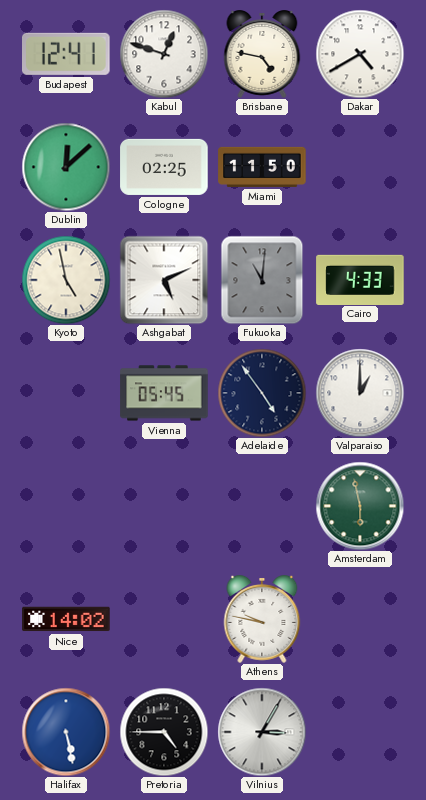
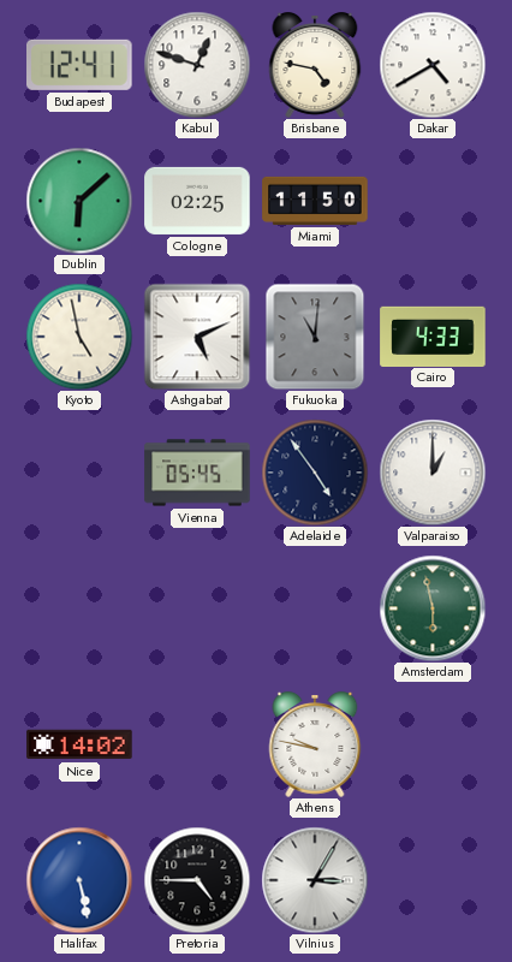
Dublin: 12:08 -> 6:08 (79, 201)
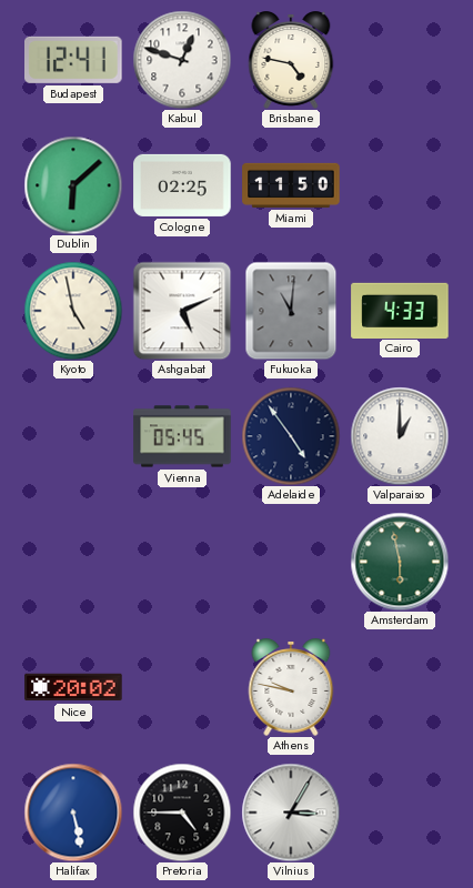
Dakar: 4:40 -> none (433, 65)
Nice: 14:02 -> 20:02 (73, 687)
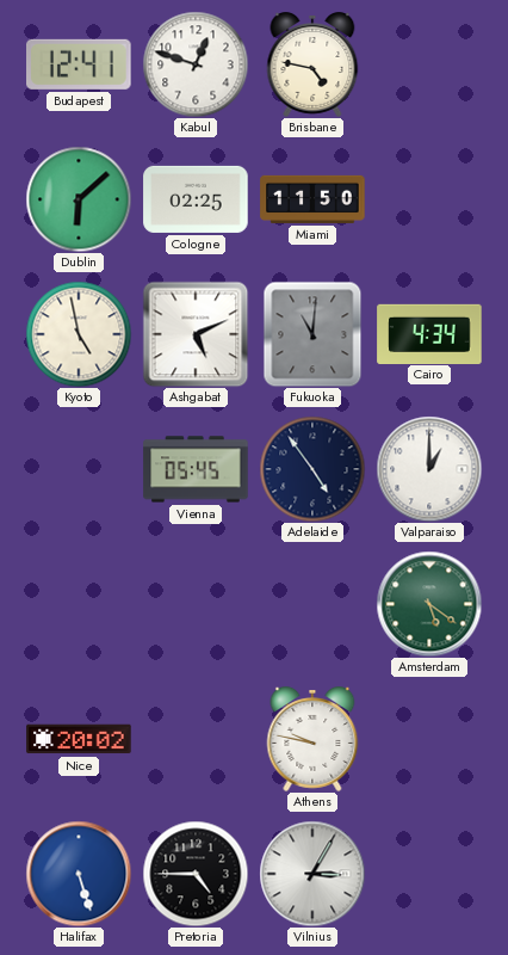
Cairo: 4:33 -> 4:34 (429, 333)
Amsterdam: 5:58 -> 5:21 (429, 604)
Halifax: 5:28 -> 5:27 (79, 874)
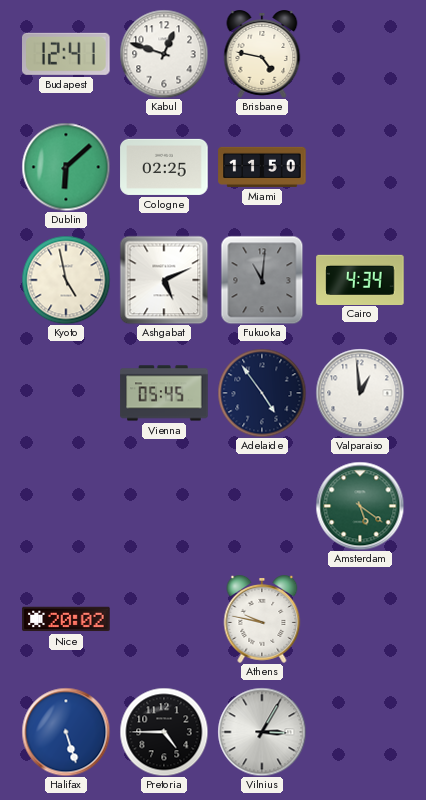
Valparaiso: 1:00 -> 12:59 (360, 393)
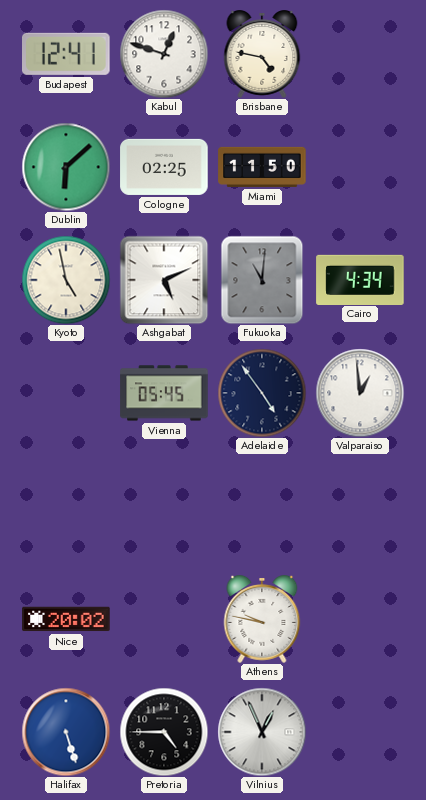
Amsterdam: 5:21 -> none (360, 506)
Vilnius: 3:05 -> 12:56 (262, 732)
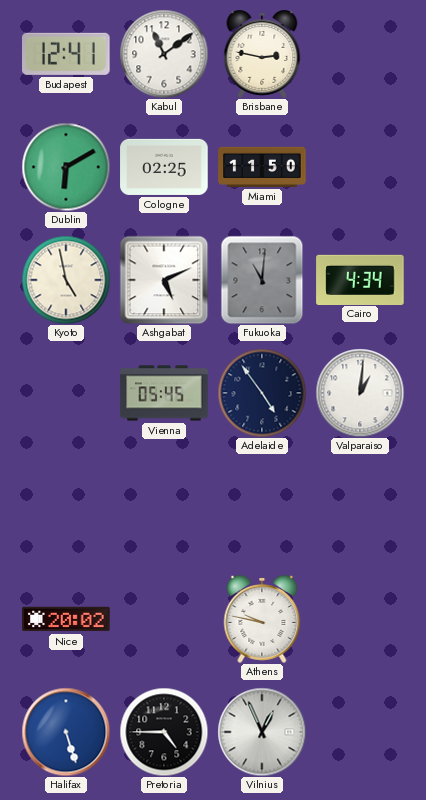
Kabul: 12:48 -> 11:09 (164, 54)
Brisbane: 4:47 -> 2:47 (262, 55)
Dublin: 6:08 -> 6:10 (66, 167)
Valparaiso: 12:59 -> 1:01 (360, 393)
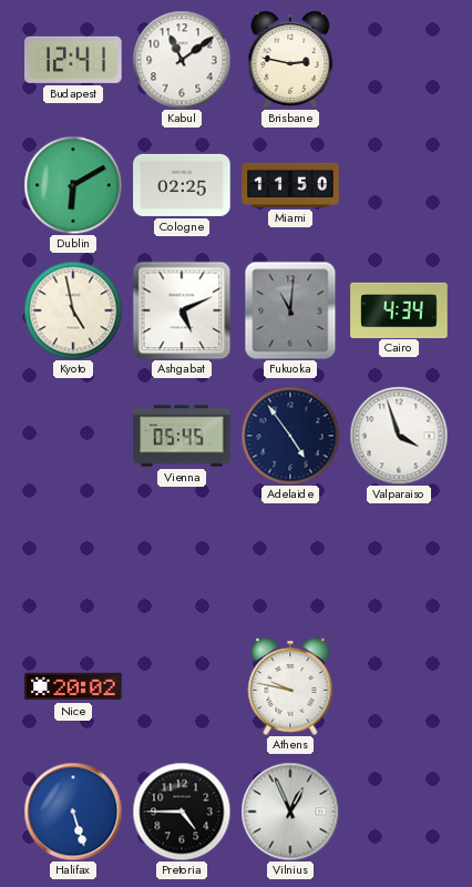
Valparaiso: 1:01 -> 3:57 (399, 436)
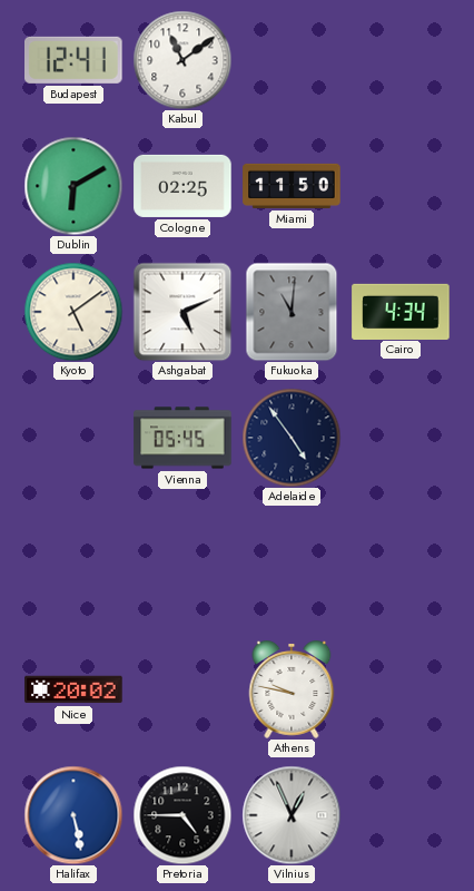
Brisbane: 2:47 -> none (290, 61)
Kyoto: 4:58 -> 5:09 (73, 312)
Valparaiso: 3:57 -> none (399, 436)
Halifax: 5:27 -> 5:28 (73, 815)
